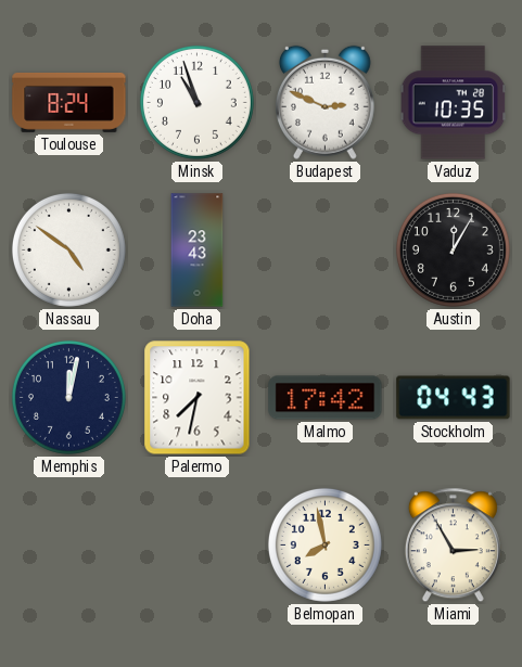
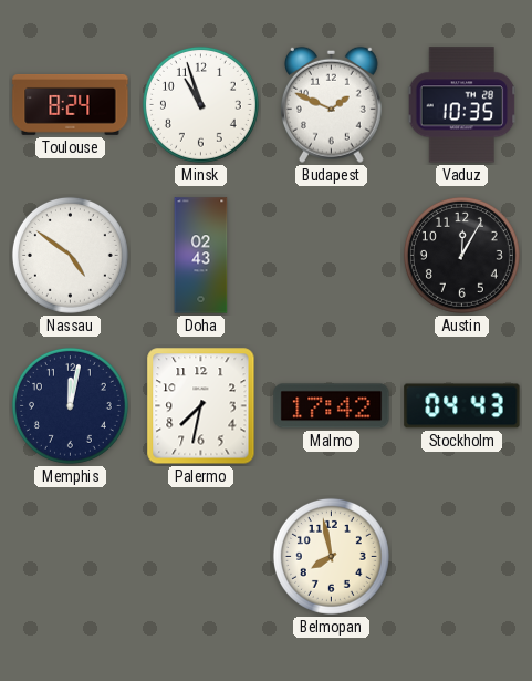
Budapest: 2:49 -> 1:49 (331, 104)
Doha: 23:43 -> 02:43 (201, 256)
Miami: 2:55 -> none (453, 546)
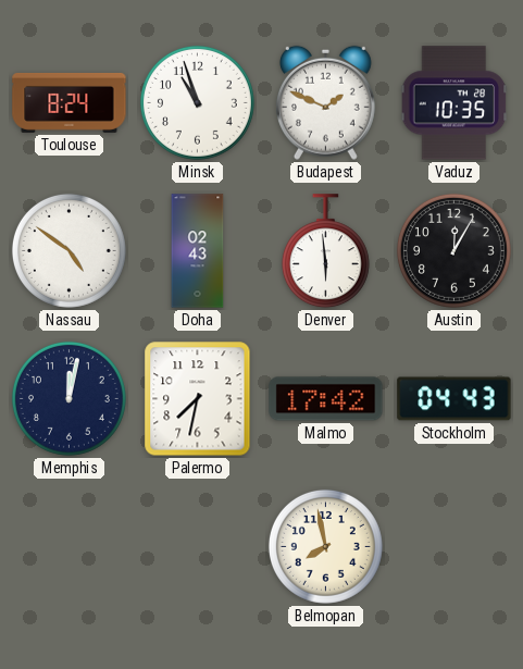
Denver: none -> 5:59 (325, 251)
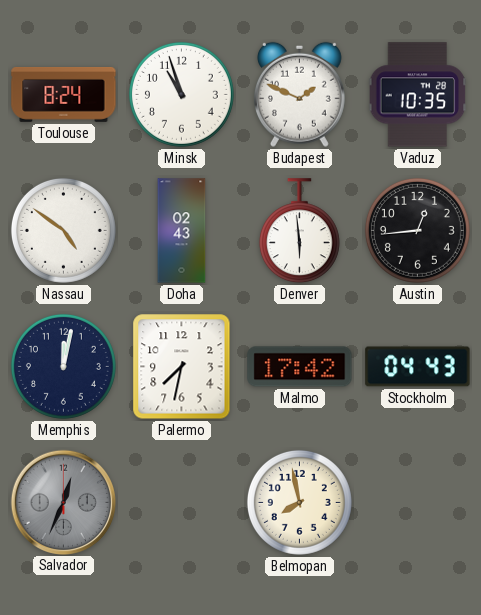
Austin: 12:05 -> 12:44 (417, 230)
Salvador: none -> 12:34 (63, 502)
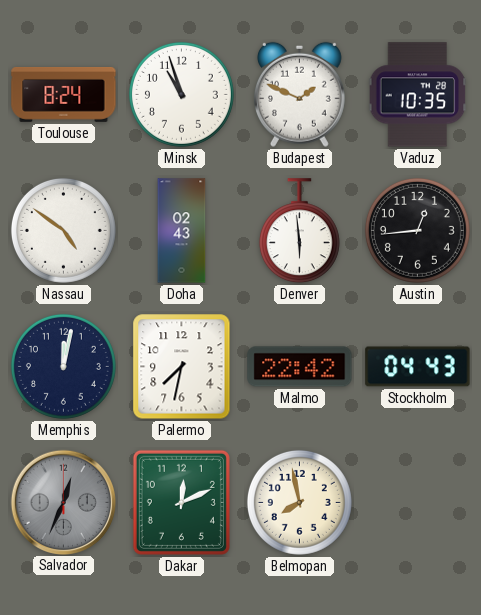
Malmo: 17:42 -> 22:42 (300, 367)
Dakar: none -> 12:11 (181, 502)
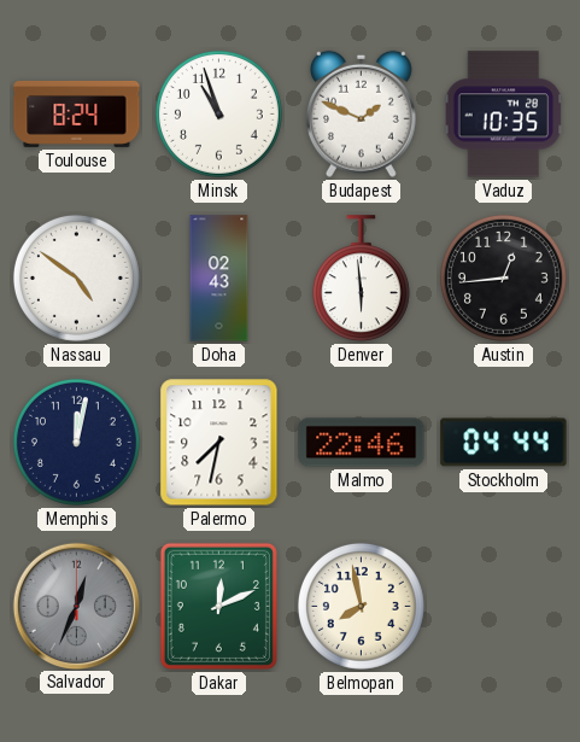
Malmo: 22:42 -> 22:46 (362, 443)
Stockholm: 04:43 -> 04:44 (504, 443)
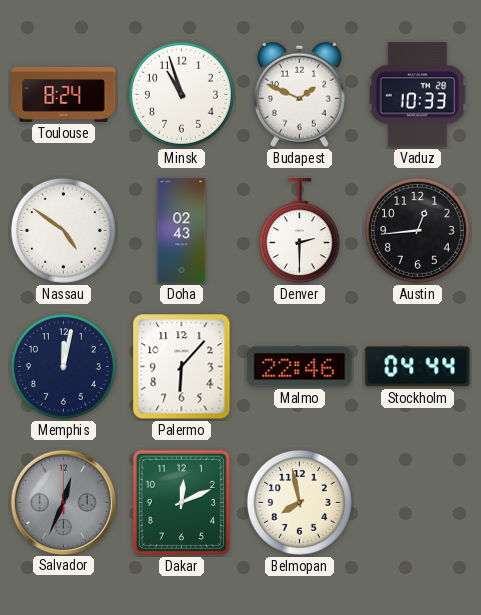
Vaduz: 10:35 -> 10:33 (418, 95)
Denver: 5:59 -> 2:30 (299, 231)
Palermo: 7:32 -> 6:07 (182, 367)
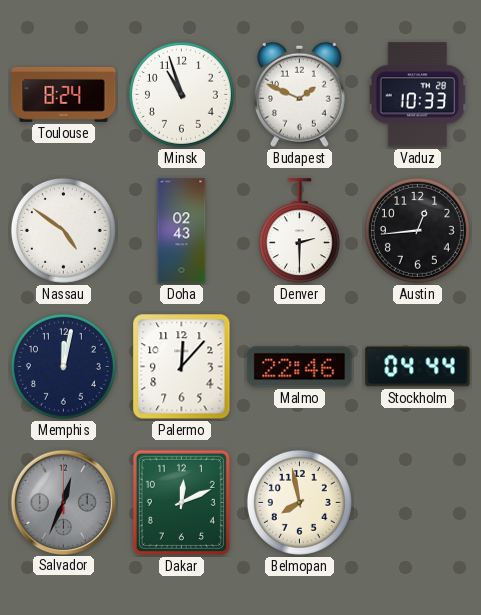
Palermo: 6:07 -> 12:07 (182, 367)
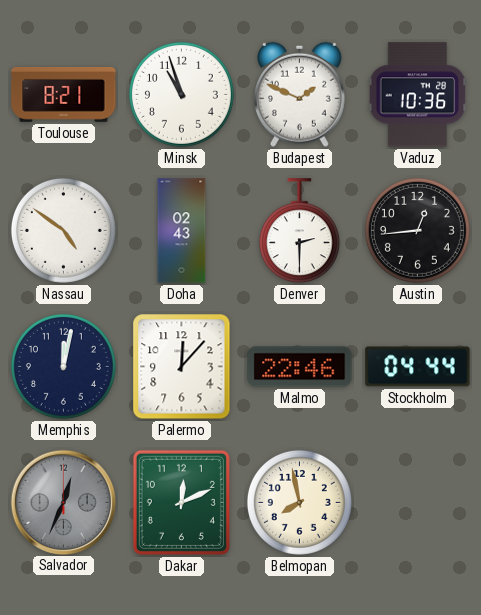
Toulouse: 8:24 -> 8:21 (64, 94)
Vaduz: 10:33 -> 10:36 (418, 95)
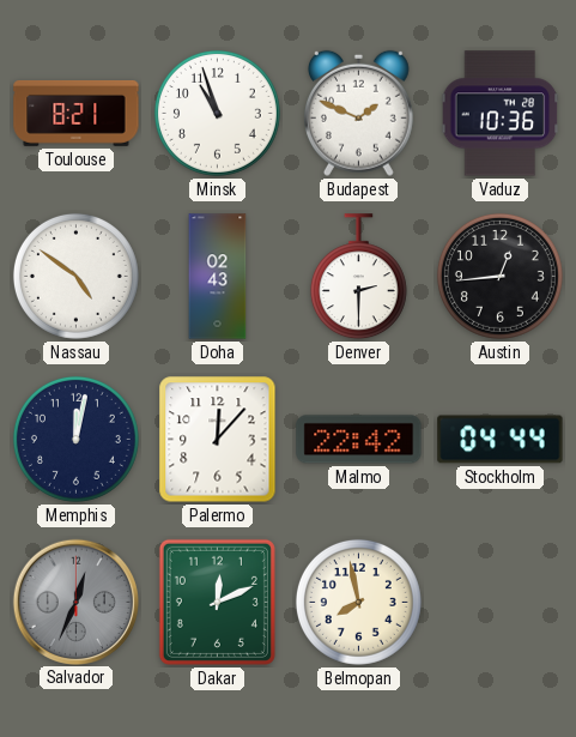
Malmo: 22:46 -> 22:42 (359, 440)
